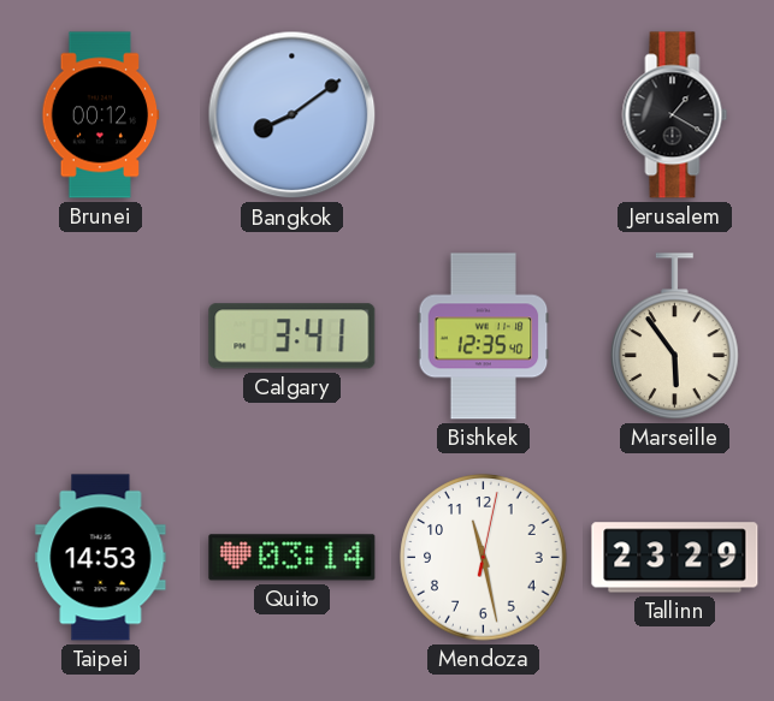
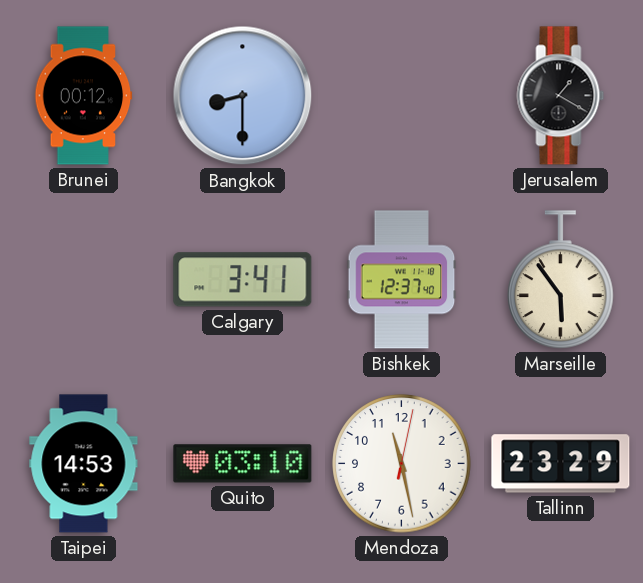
Bangkok: 8:09 -> 8:30 (243, 96)
Bishkek: 12:35 -> 12:37 (402, 280)
Quito: 03:14 -> 03:10 (243, 464)
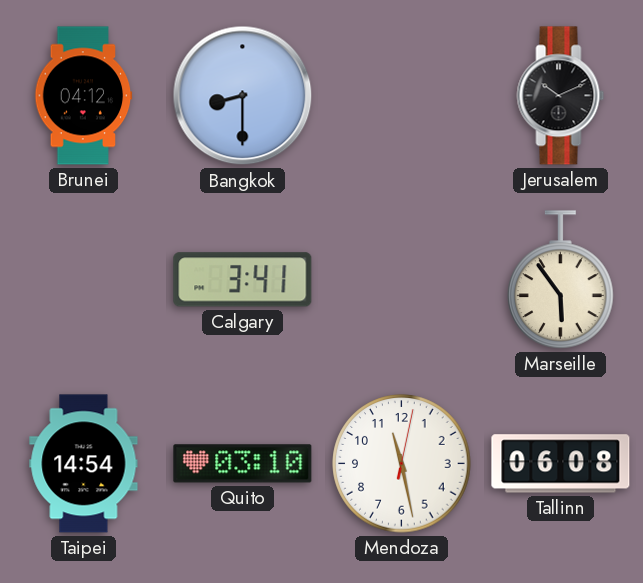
Brunei: 00:12 -> 04:12 (84, 96)
Jerusalem: 1:20 -> 10:11 (561, 96)
Bishkek: 12:37 -> none (402, 280)
Taipei: 14:53 -> 14:54 (84, 464)
Tallinn: 23:29 -> 06:08 (561, 464)
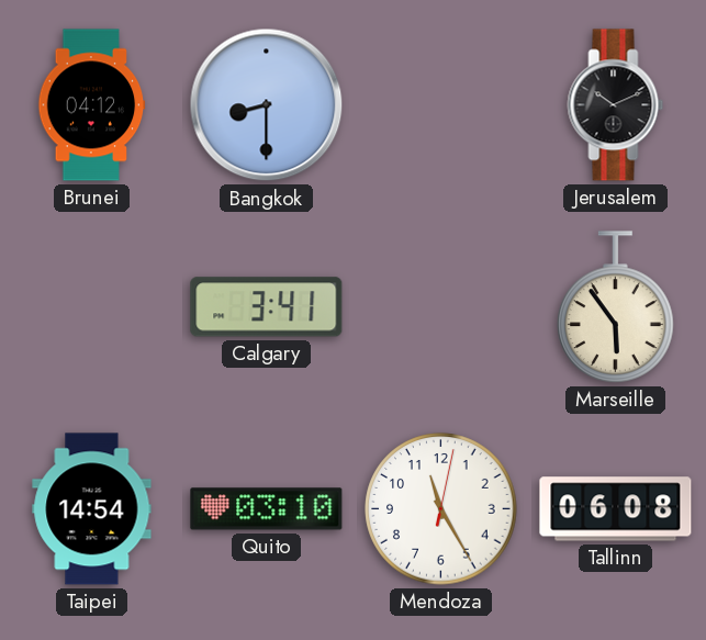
Mendoza: 11:28 -> 11:25 (441, 509)
